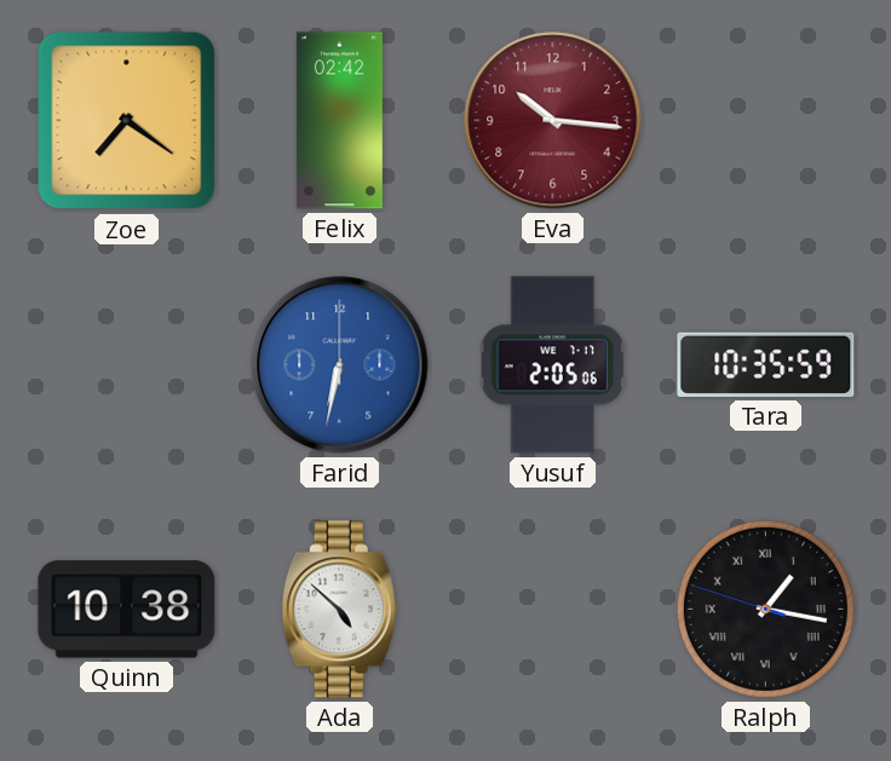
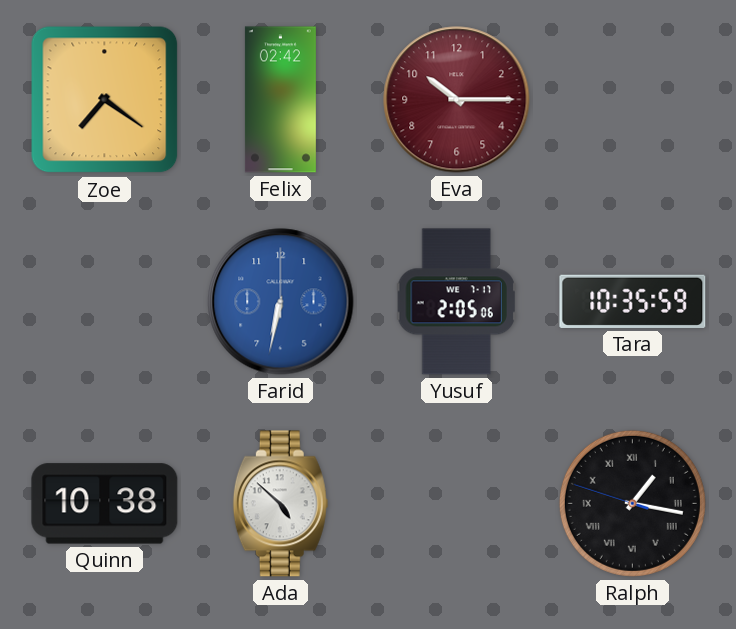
Eva: 10:16 -> 10:15 (457, 100)
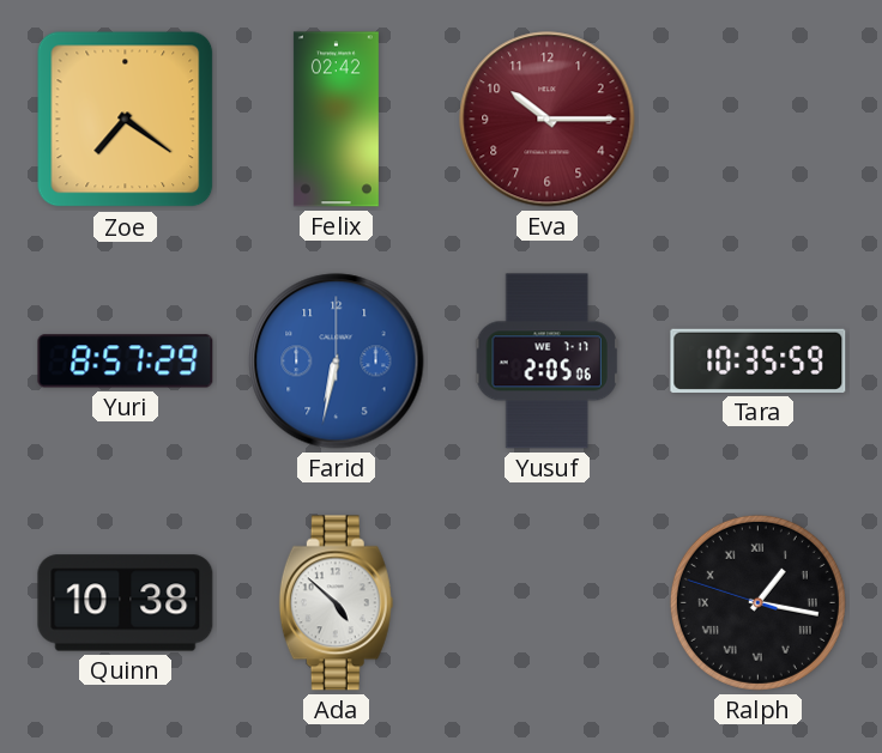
Yuri: none -> 8:57 (126, 362)
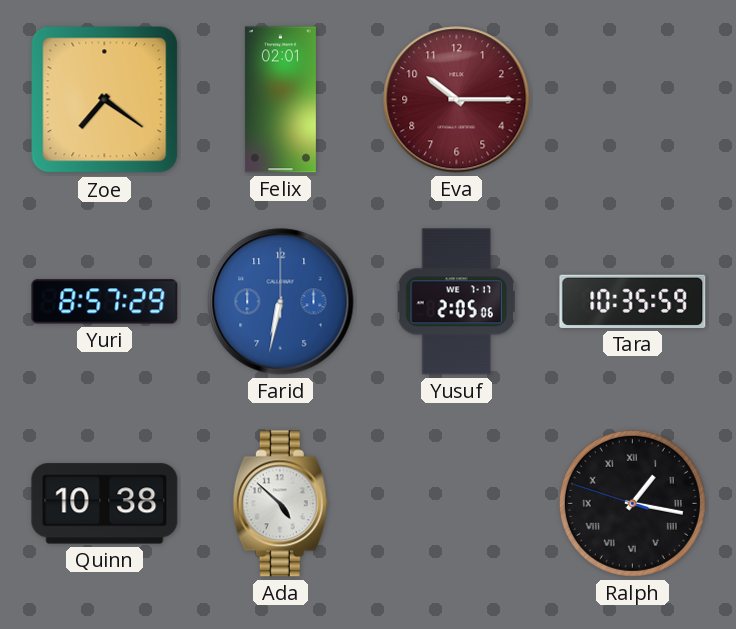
Felix: 02:42 -> 02:01 (280, 100)
